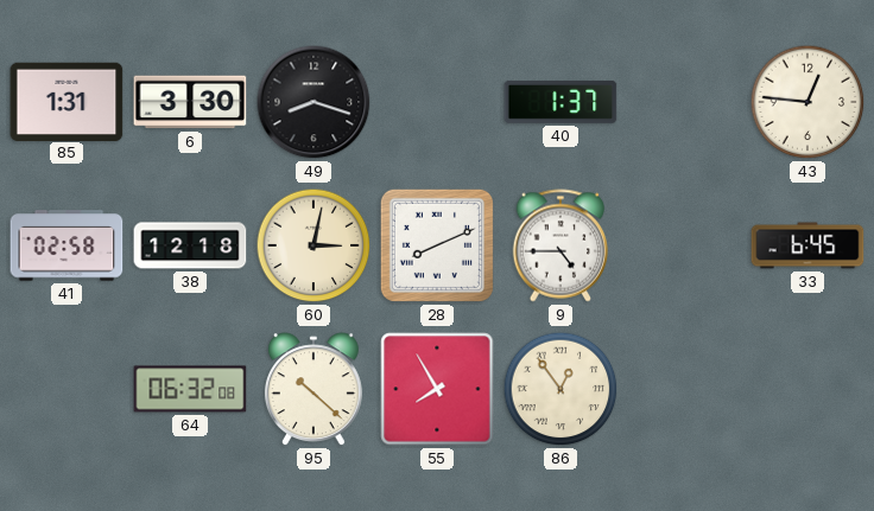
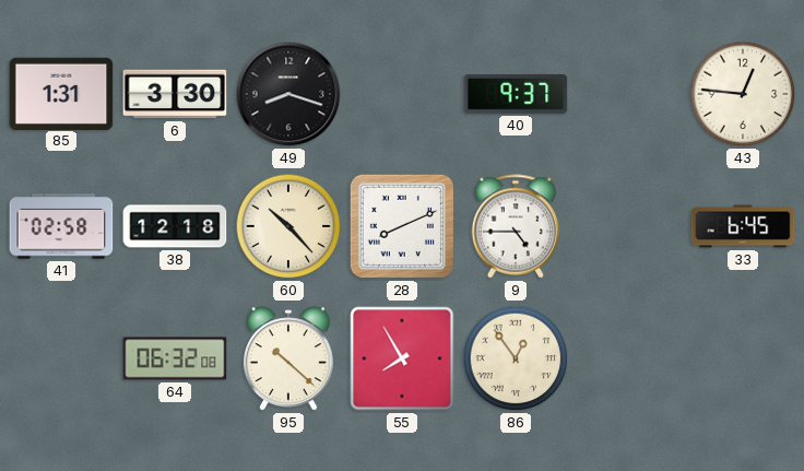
40: 1:37 -> 9:37 (516, 94)
60: 3:02 -> 10:23 (288, 226)
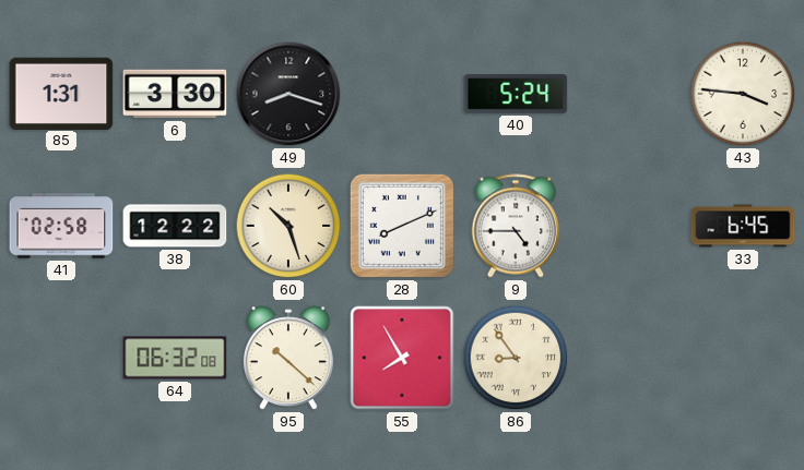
40: 9:37 -> 5:24 (516, 94)
43: 12:46 -> 3:46 (743, 94)
38: 12:18 -> 12:22 (175, 226)
60: 10:23 -> 10:27 (288, 226)
86: 12:54 -> 8:54 (516, 358)
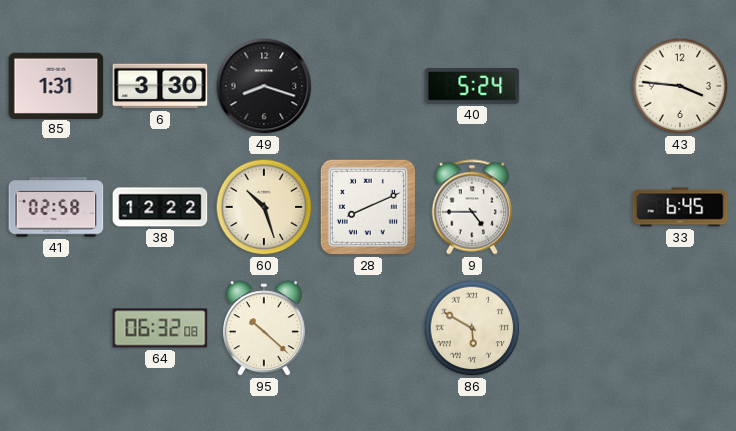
55: 7:55 -> none (402, 358)
86: 8:54 -> 5:50 (472, 328)
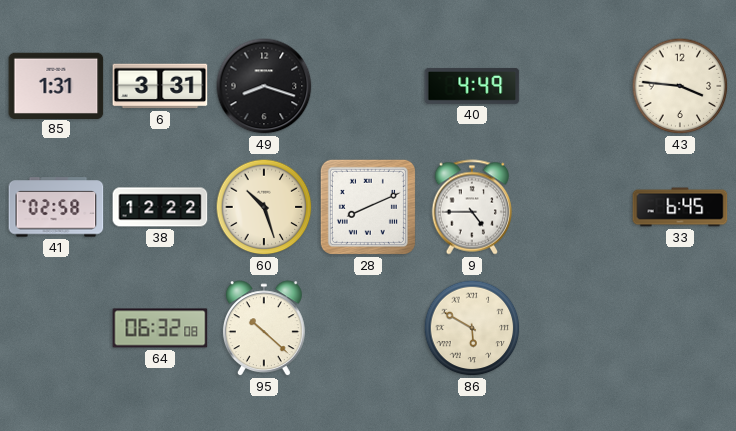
6: 3:30 -> 3:31 (160, 86)
40: 5:24 -> 4:49 (472, 86)
